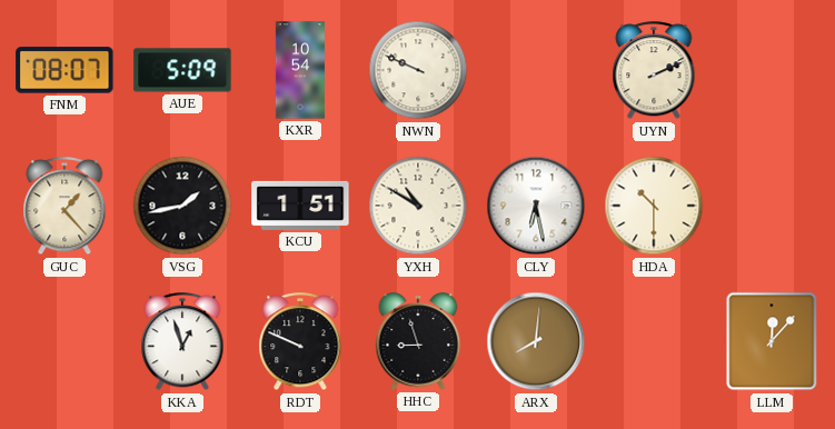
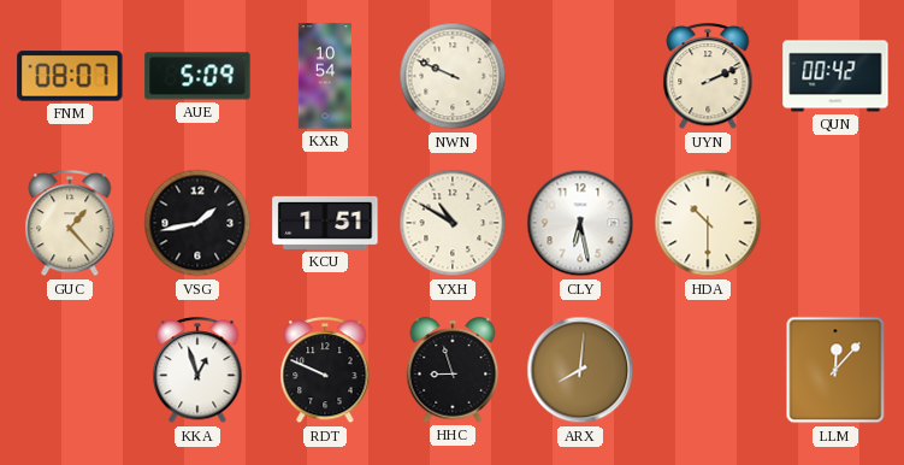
QUN: none -> 00:42 (835, 76)
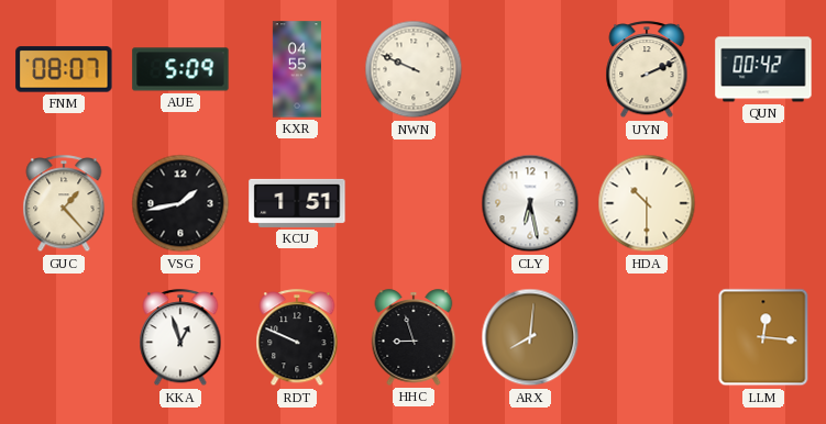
KXR: 10:54 -> 04:55 (297, 69)
YXH: 10:50 -> none (453, 223)
LLM: 12:07 -> 12:16 (763, 337)
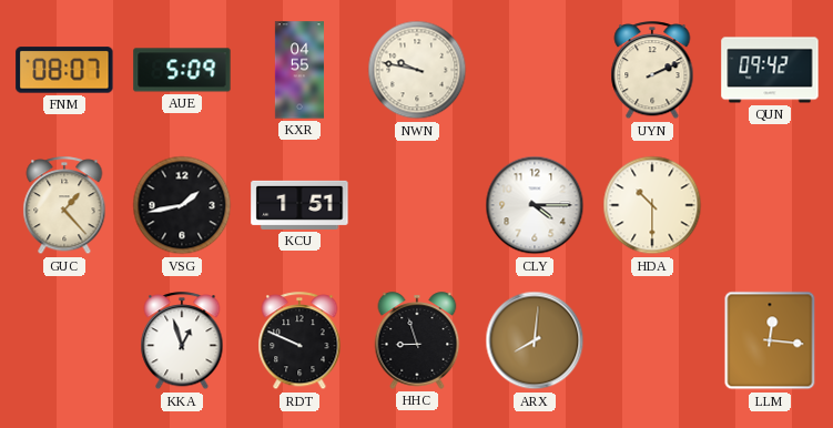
NWN: 9:49 -> 9:47 (417, 70)
QUN: 00:42 -> 09:42 (770, 70)
CLY: 6:28 -> 4:15 (535, 205)
